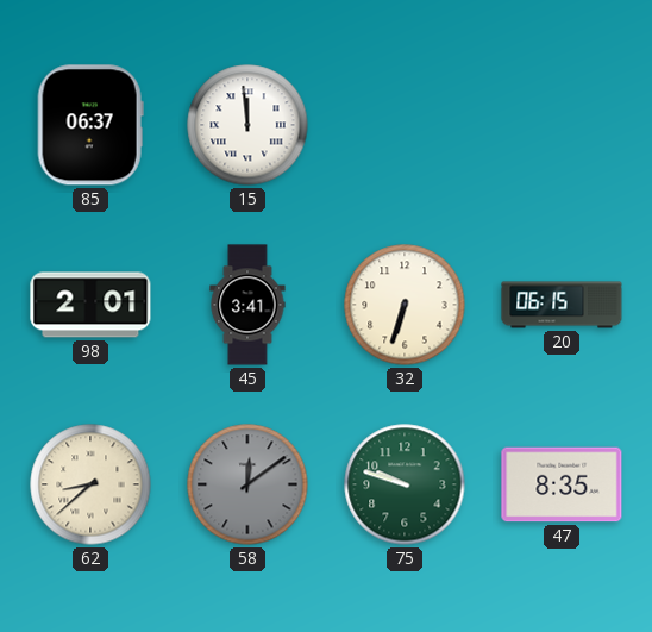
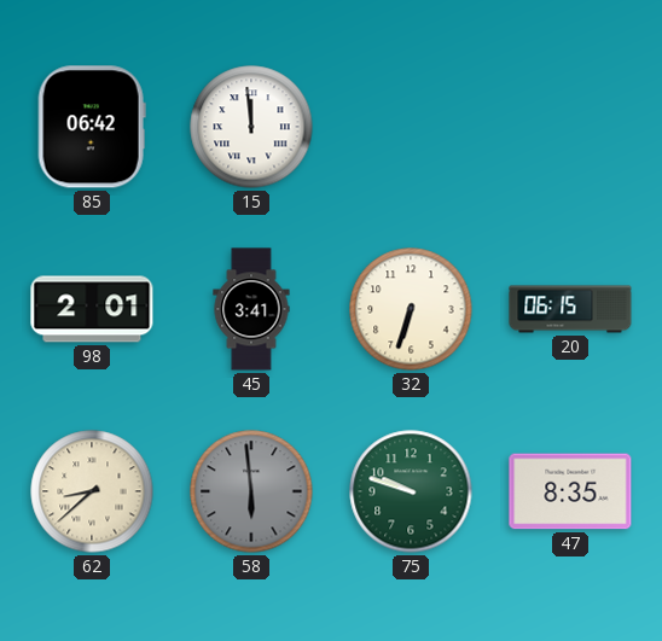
85: 06:37 -> 06:42 (92, 127)
58: 12:09 -> 5:59 (251, 491)
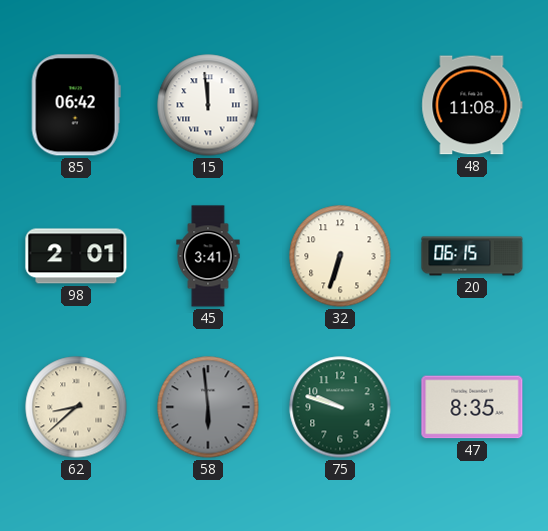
48: none -> 11:08 (472, 105)
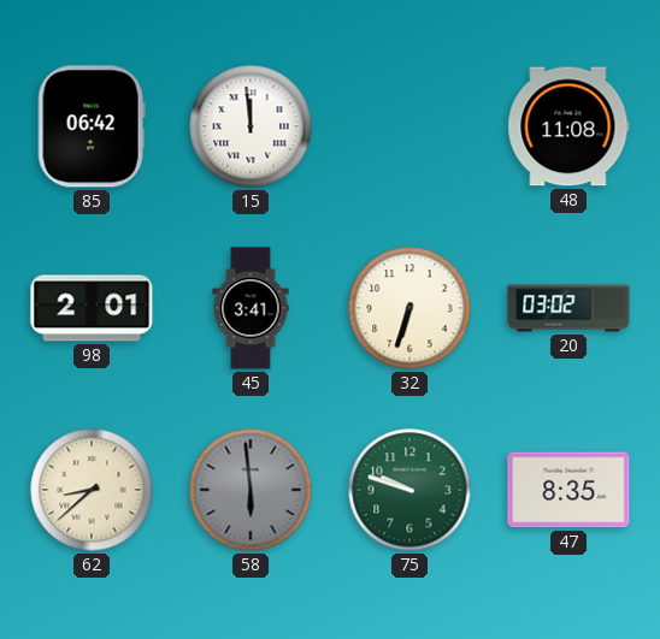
20: 06:15 -> 03:02 (568, 308)
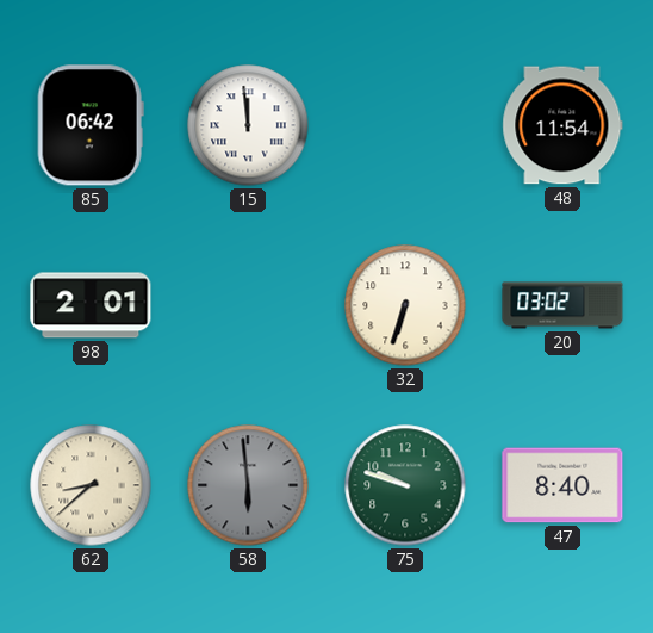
48: 11:08 -> 11:54 (562, 125)
45: 3:41 -> none (251, 308)
47: 8:35 -> 8:40 (562, 485)
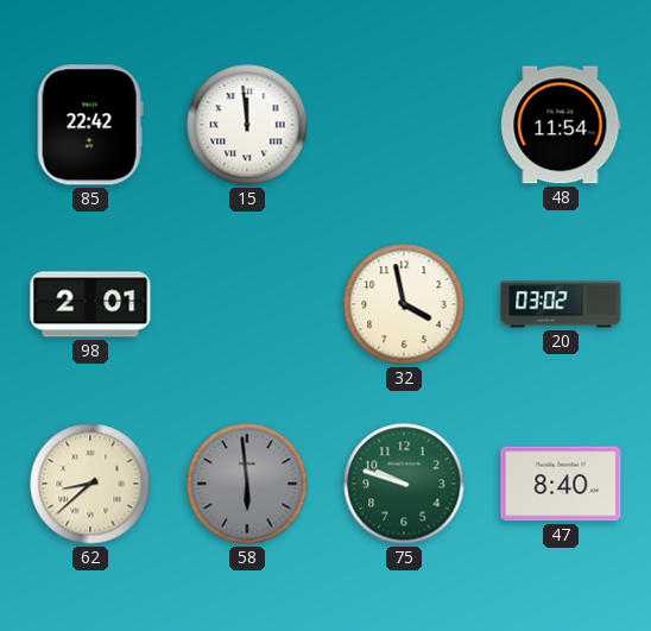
85: 06:42 -> 22:42 (90, 125)
32: 6:33 -> 3:58 (404, 304)
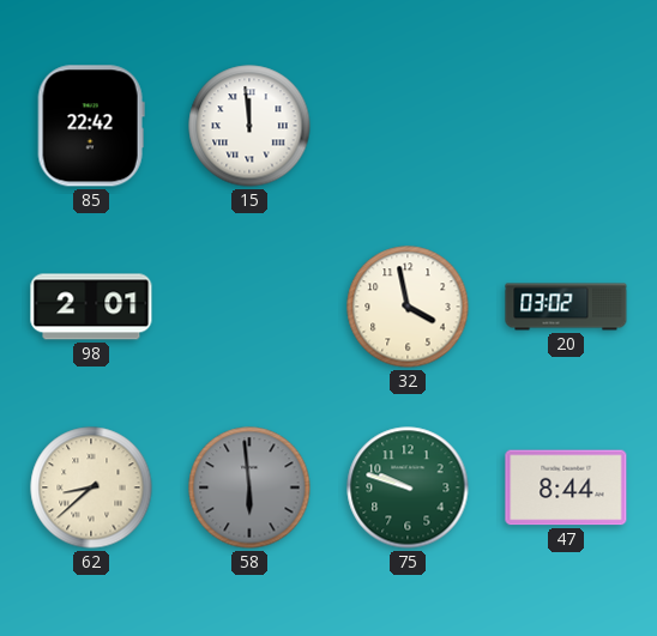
48: 11:54 -> none (561, 125)
47: 8:40 -> 8:44 (566, 487)
